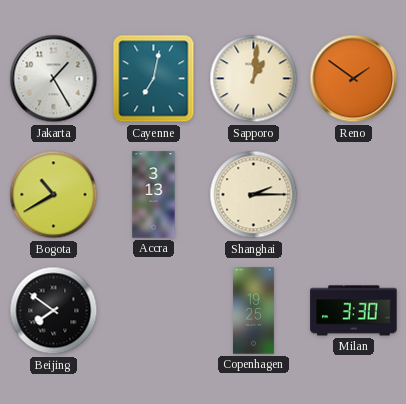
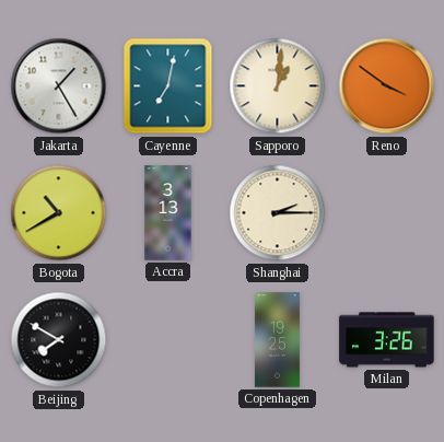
Reno: 1:51 -> 3:51 (387, 86)
Beijing: 7:51 -> 7:50 (59, 340)
Milan: 3:30 -> 3:26 (387, 340)
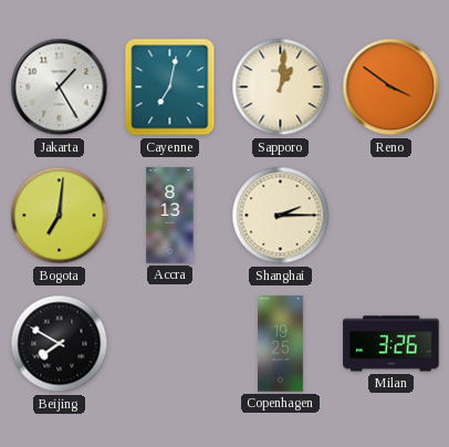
Bogota: 10:40 -> 7:01 (60, 216)
Accra: 3:13 -> 8:13 (170, 216)
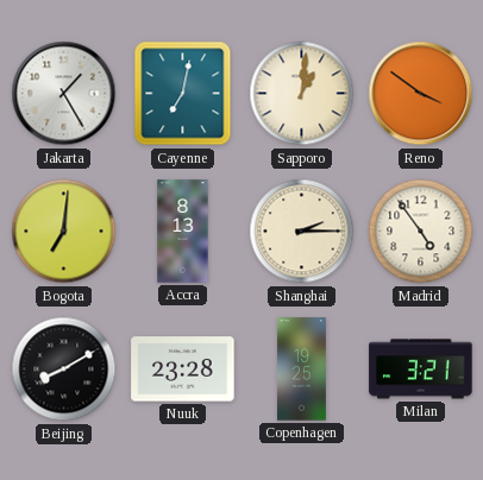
Madrid: none -> 4:54 (421, 232)
Beijing: 7:50 -> 8:10 (64, 370)
Nuuk: none -> 23:28 (183, 370)
Milan: 3:26 -> 3:21 (421, 370)
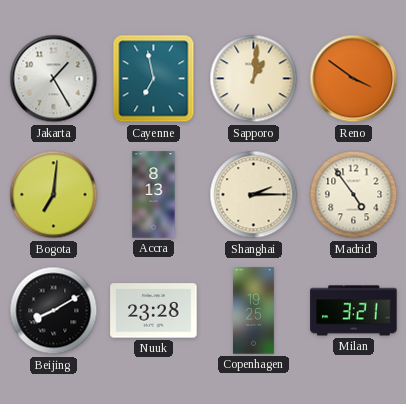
Cayenne: 7:02 -> 6:58 (154, 79)
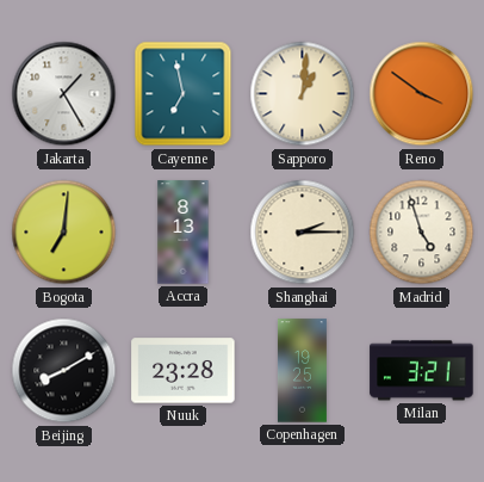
Madrid: 4:54 -> 4:57 (422, 233)
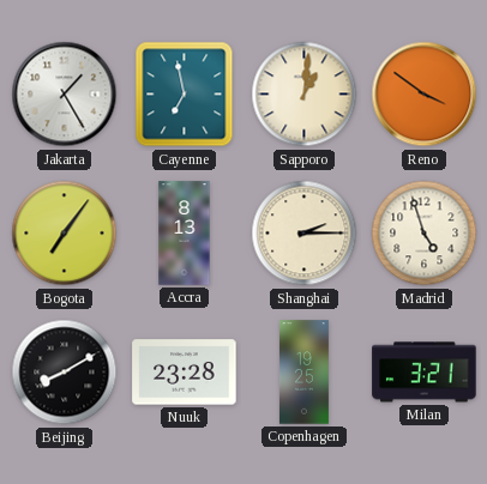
Bogota: 7:01 -> 7:06 (65, 234)
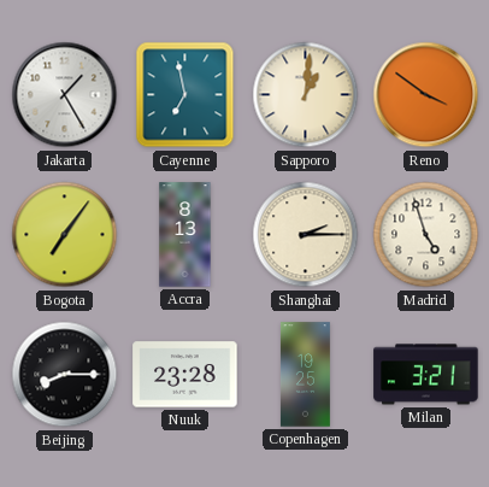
Beijing: 8:10 -> 8:15 (65, 375)
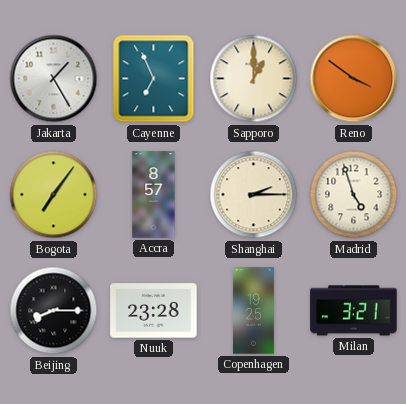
Cayenne: 6:58 -> 6:56 (154, 79)
Sapporo: 1:01 -> 1:00 (254, 79)
Accra: 8:13 -> 8:57 (154, 195)
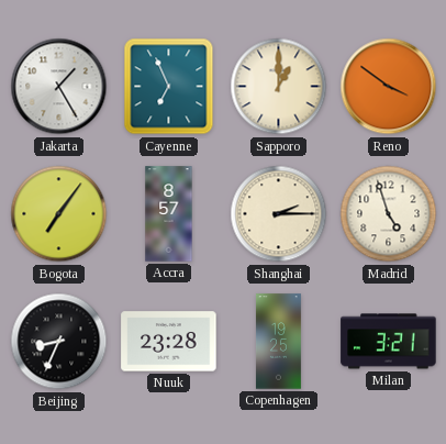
Beijing: 8:15 -> 8:34 (59, 342)
